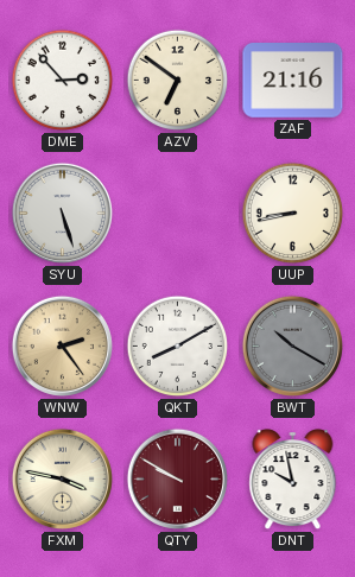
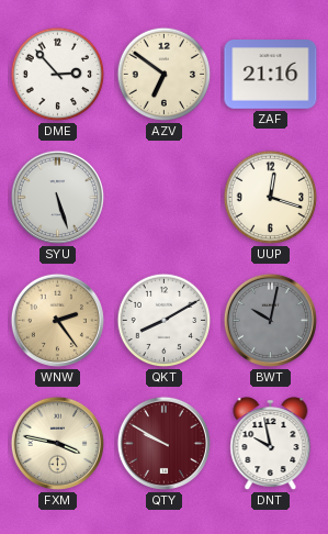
UUP: 8:43 -> 12:18 (271, 198)
BWT: 10:20 -> 10:02 (270, 320)
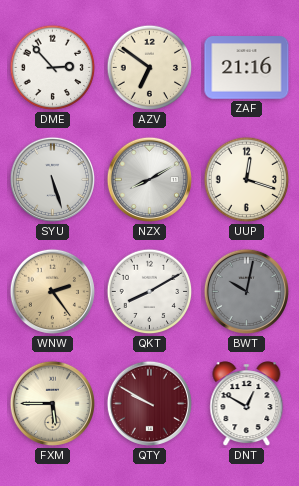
NZX: none -> 8:10 (149, 179)
FXM: 3:47 -> 5:45 (52, 403)
DNT: 9:58 -> 12:50 (247, 404)
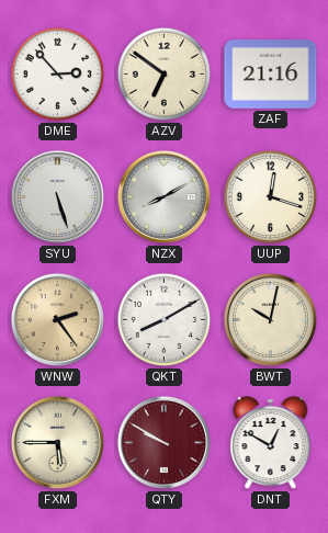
BWT dial: grey -> cream (270, 319)
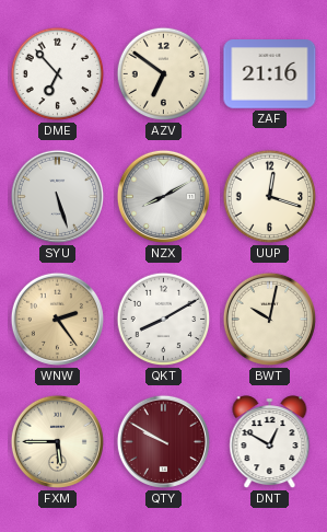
DME: 2:53 -> 6:53 (58, 74)
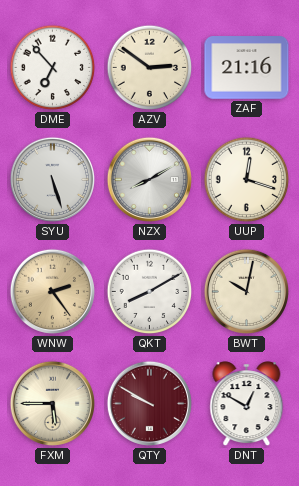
AZV: 6:51 -> 2:51 (150, 68)
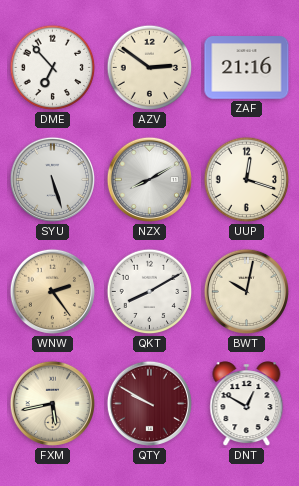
FXM: 5:45 -> 5:43 (52, 403)
